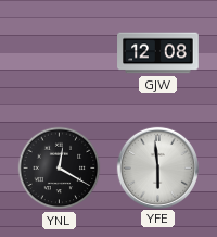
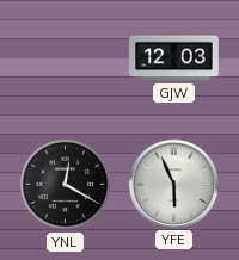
GJW: 12:08 -> 12:03 (174, 58)
YFE: 5:59 -> 5:56 (173, 184)
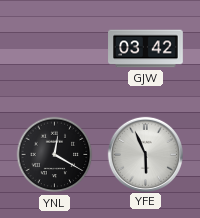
GJW: 12:03 -> 03:42 (146, 49)
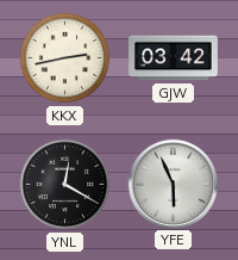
KKX: none -> 2:43 (65, 58)
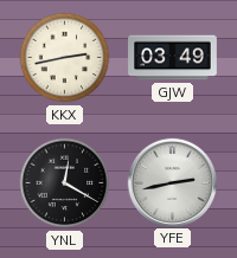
GJW: 03:42 -> 03:49 (173, 58)
YFE: 5:56 -> 2:43 (172, 182)
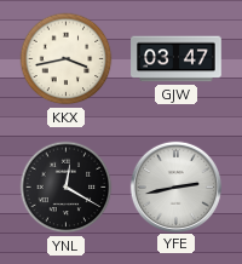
KKX: 2:43 -> 3:43 (67, 59)
GJW: 03:49 -> 03:47 (177, 59)
